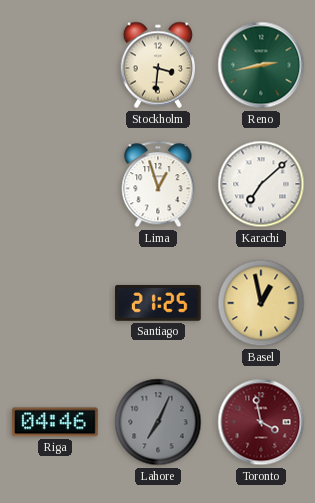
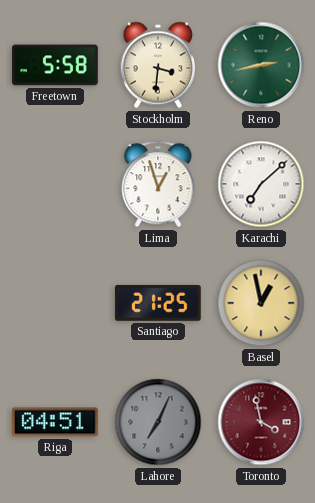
Freetown: none -> 5:58 (55, 65)
Riga: 04:46 -> 04:51 (56, 422)
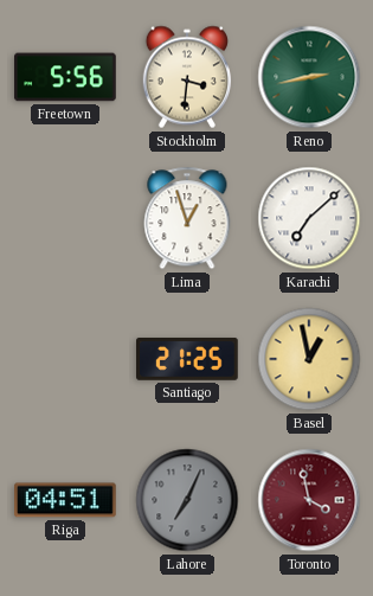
Freetown: 5:58 -> 5:56 (65, 77)
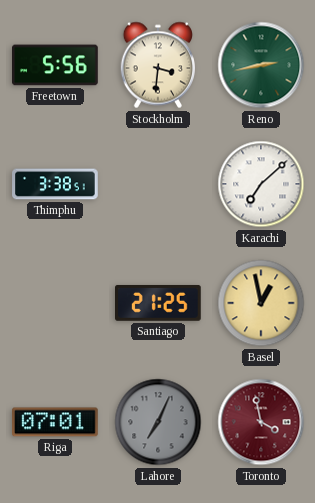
Thimphu: none -> 3:38 (55, 184)
Lima: 12:57 -> none (187, 218)
Riga: 04:51 -> 07:01 (56, 422)
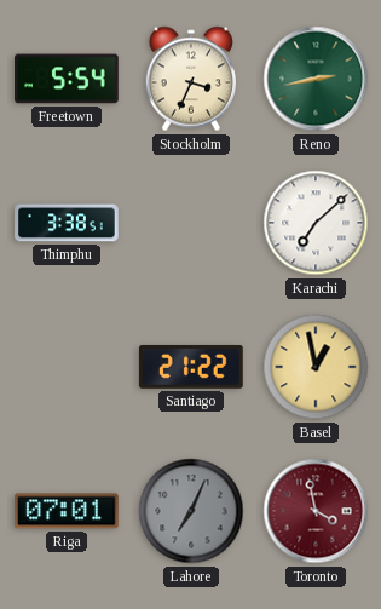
Freetown: 5:56 -> 5:54 (67, 79)
Stockholm: 3:31 -> 3:34 (190, 79)
Santiago: 21:25 -> 21:22 (192, 367)
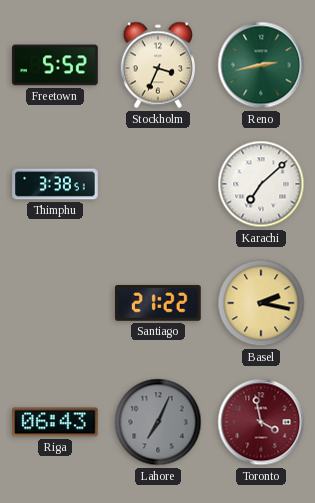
Freetown: 5:54 -> 5:52 (55, 65)
Basel: 12:58 -> 2:17 (261, 303)
Riga: 07:01 -> 06:43 (56, 422)
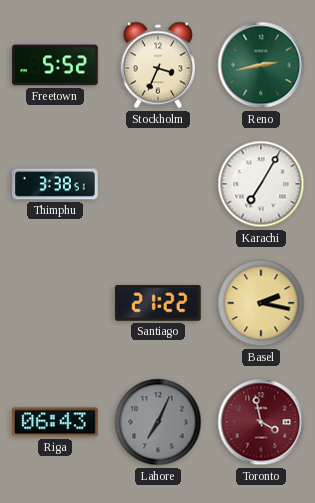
Karachi: 7:08 -> 7:05 (261, 184)
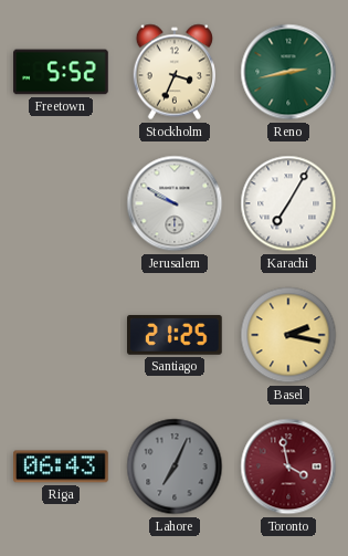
Thimphu: 3:38 -> none (55, 184)
Jerusalem: none -> 9:50 (175, 203)
Santiago: 21:22 -> 21:25 (176, 335)
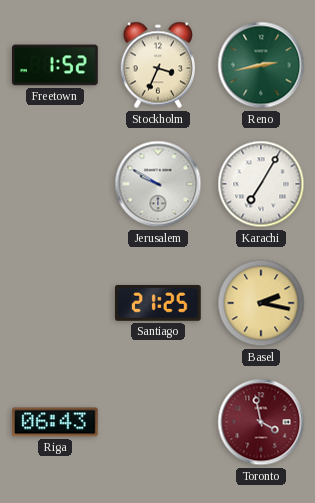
Freetown: 5:52 -> 1:52 (55, 65)
Lahore: 7:04 -> none (175, 466)
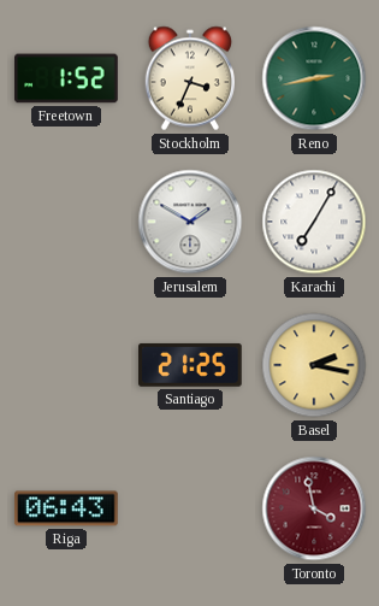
Jerusalem: 9:50 -> 1:50 (190, 222)
